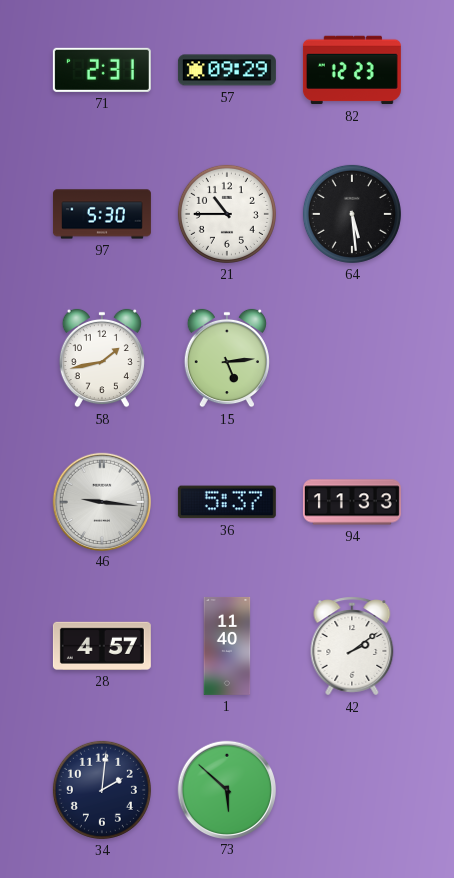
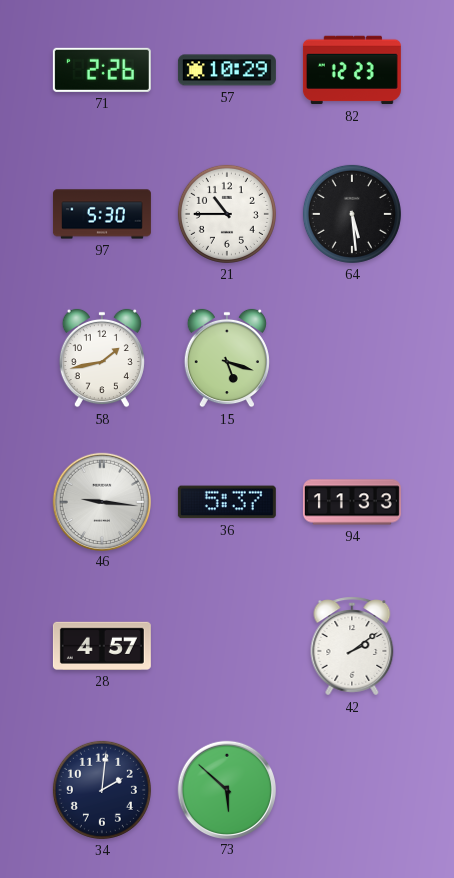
71: 2:31 -> 2:26 (102, 70)
57: 09:29 -> 10:29 (227, 70)
15: 5:14 -> 5:18 (227, 358)
1: 11:40 -> none (227, 646)
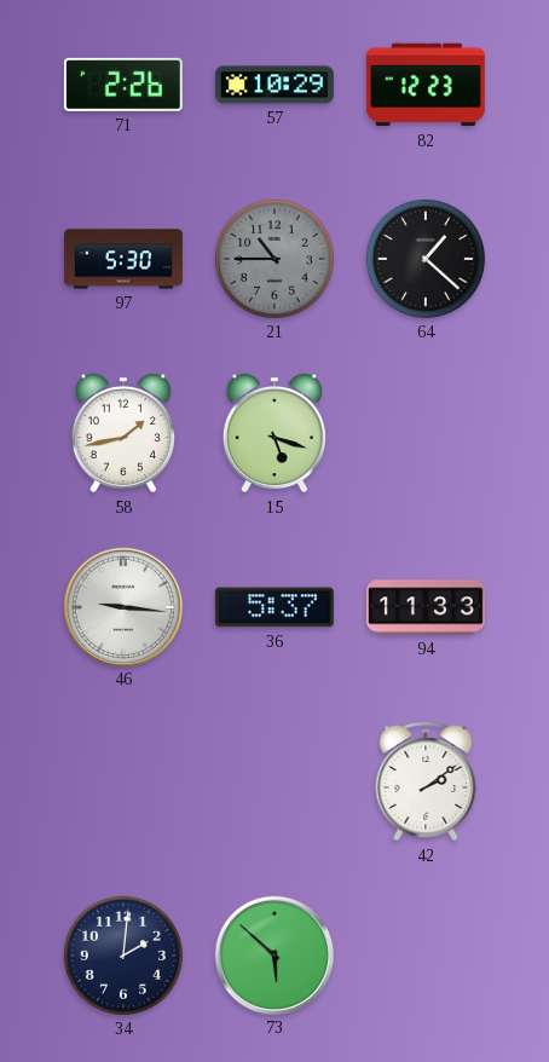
21 dial: white -> grey (274, 259)
64: 5:29 -> 1:22 (426, 259)
28: 4:57 -> none (102, 646)
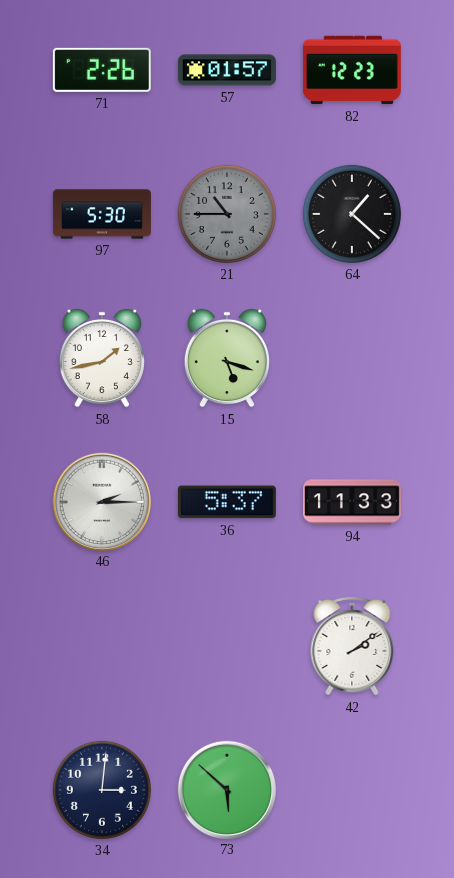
57: 10:29 -> 01:57 (227, 70)
46: 9:16 -> 2:15 (101, 501)
34: 2:01 -> 3:01 (102, 790)
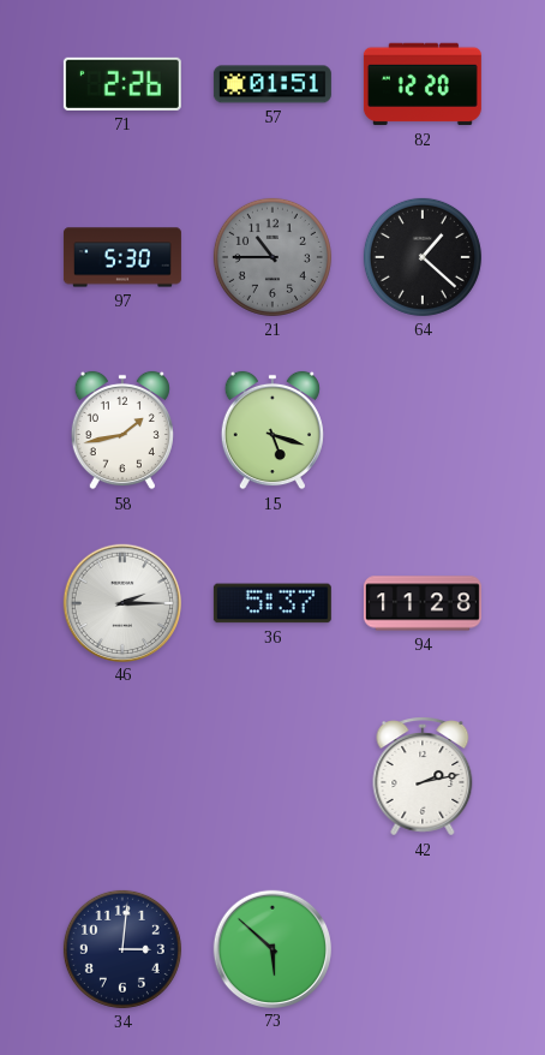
57: 01:57 -> 01:51 (272, 84)
82: 12:23 -> 12:20 (423, 84)
94: 11:33 -> 11:28 (423, 603)
42: 2:09 -> 2:13 (423, 776)
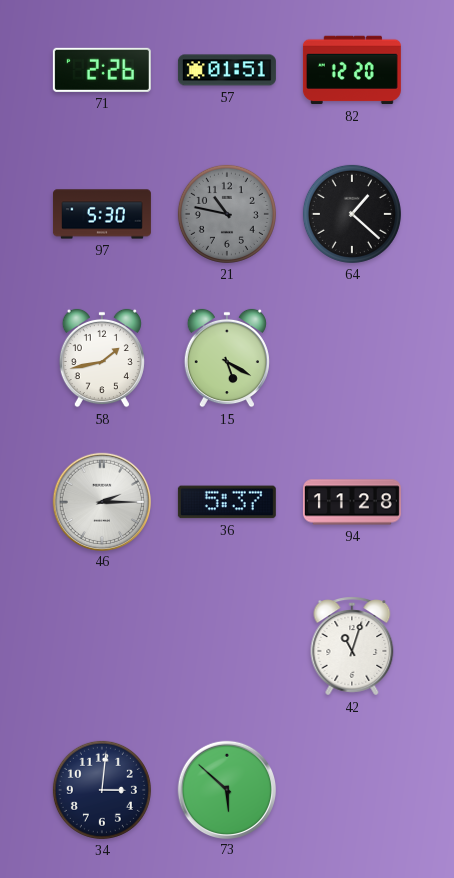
21: 10:45 -> 10:47 (227, 214)
15: 5:18 -> 5:20 (227, 358)
42: 2:13 -> 11:03 (352, 646)
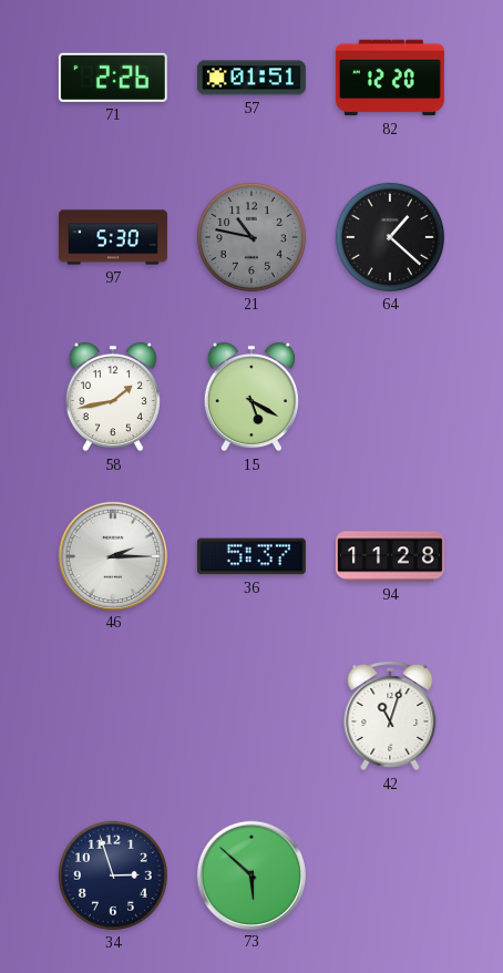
34: 3:01 -> 2:57 (113, 875)
